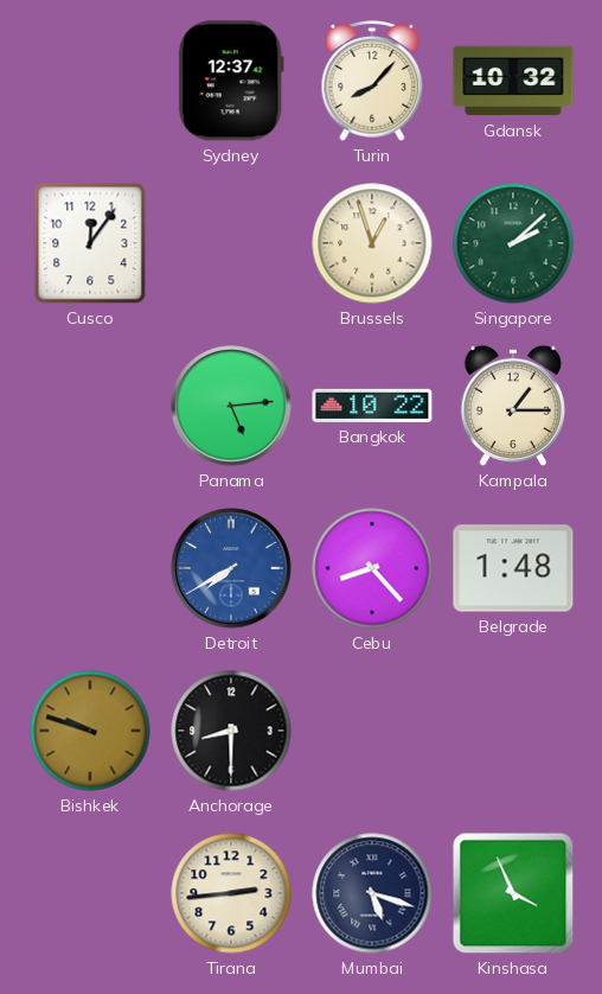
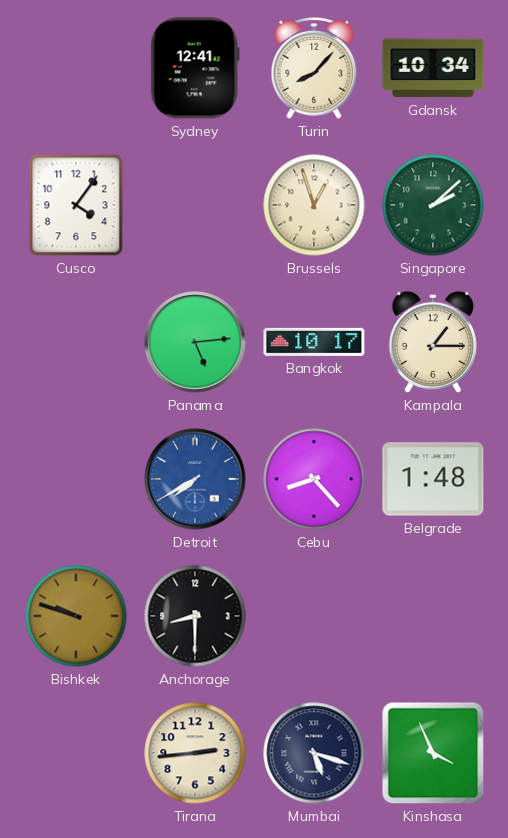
Sydney: 12:37 -> 12:41 (195, 68)
Gdansk: 10:32 -> 10:34 (433, 68)
Cusco: 12:06 -> 4:06 (76, 205)
Bangkok: 10:22 -> 10:17 (314, 342)
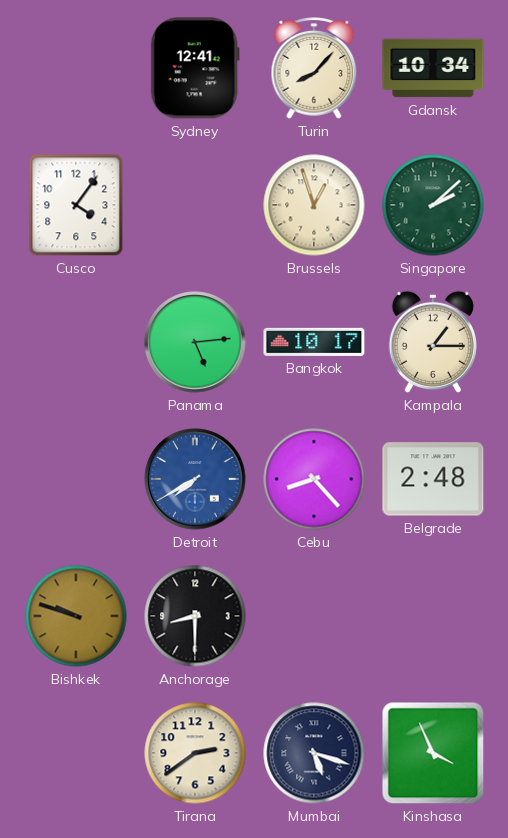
Belgrade: 1:48 -> 2:48 (433, 479)
Tirana: 2:44 -> 2:39 (195, 753)
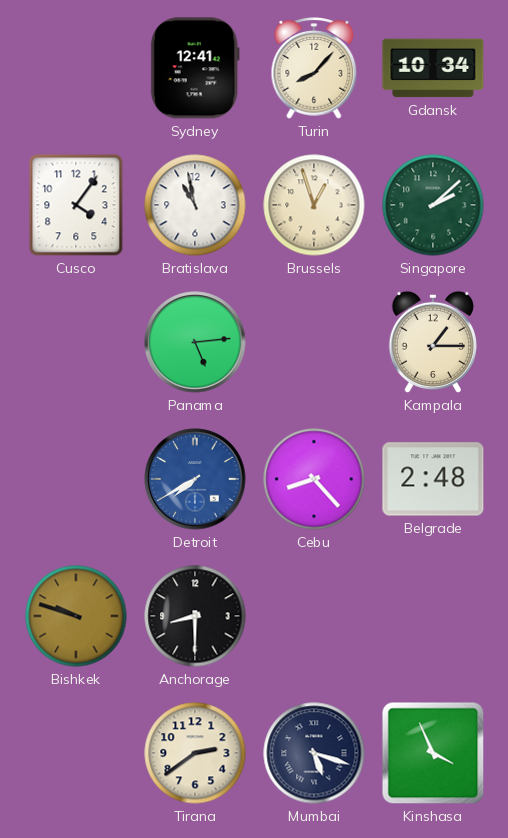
Bratislava: none -> 10:58 (195, 205)
Bangkok: 10:17 -> none (314, 342)
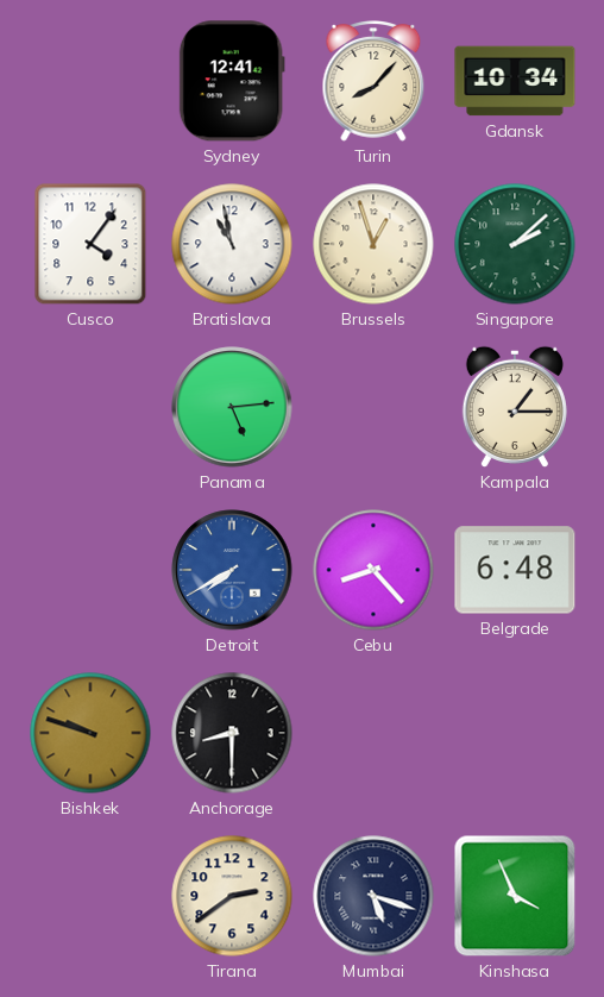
Belgrade: 2:48 -> 6:48 (515, 570)
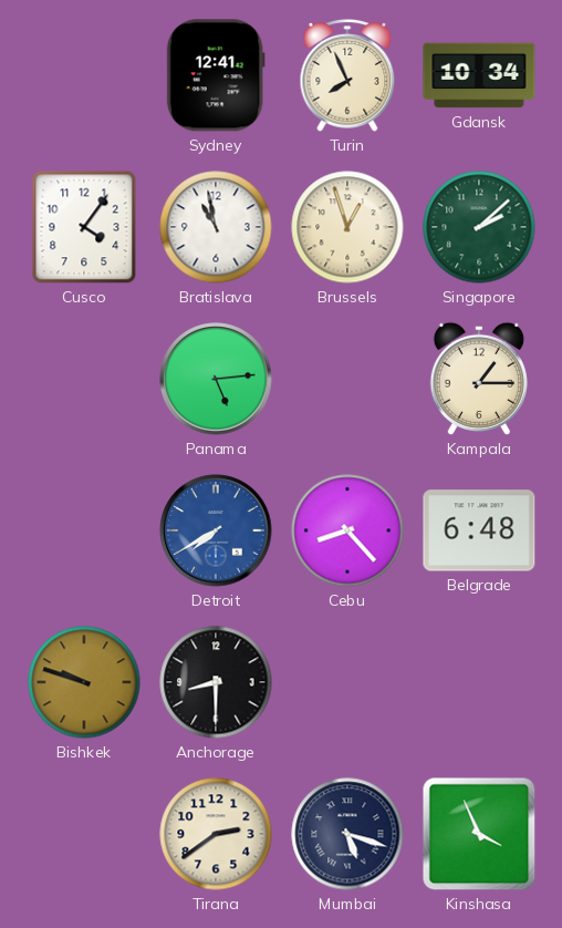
Turin: 8:07 -> 7:56 (347, 76)
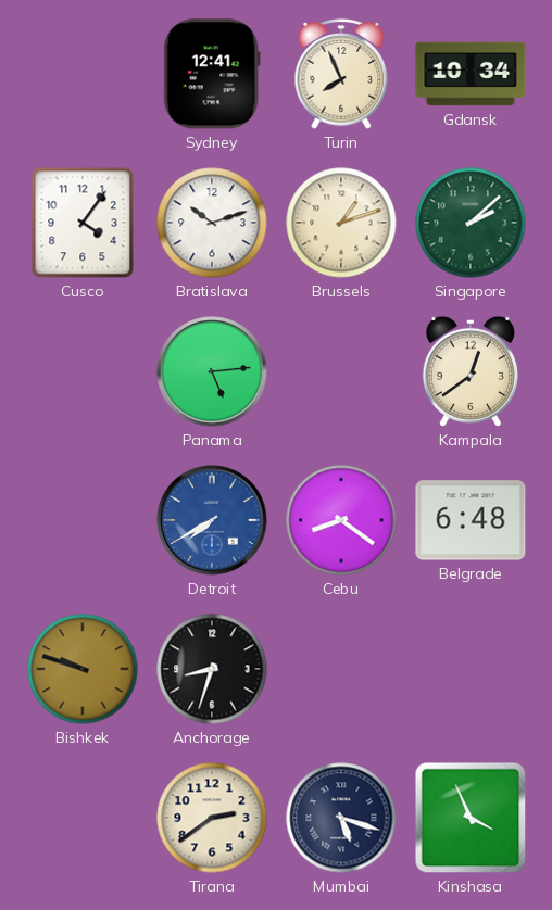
Bratislava: 10:58 -> 10:12 (212, 223)
Brussels: 12:57 -> 1:12 (341, 223)
Kampala: 1:15 -> 12:39 (471, 371)
Cebu: 8:23 -> 8:21 (341, 520)
Anchorage: 8:30 -> 8:33 (212, 669)
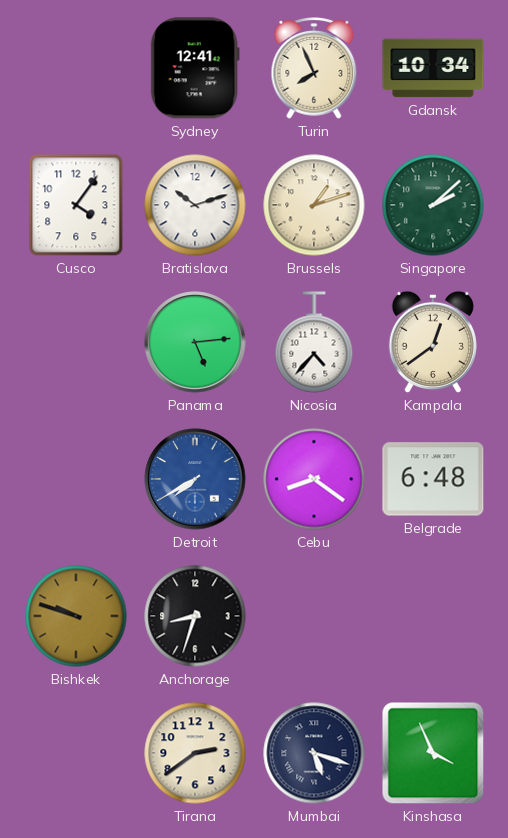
Nicosia: none -> 4:37 (314, 342)
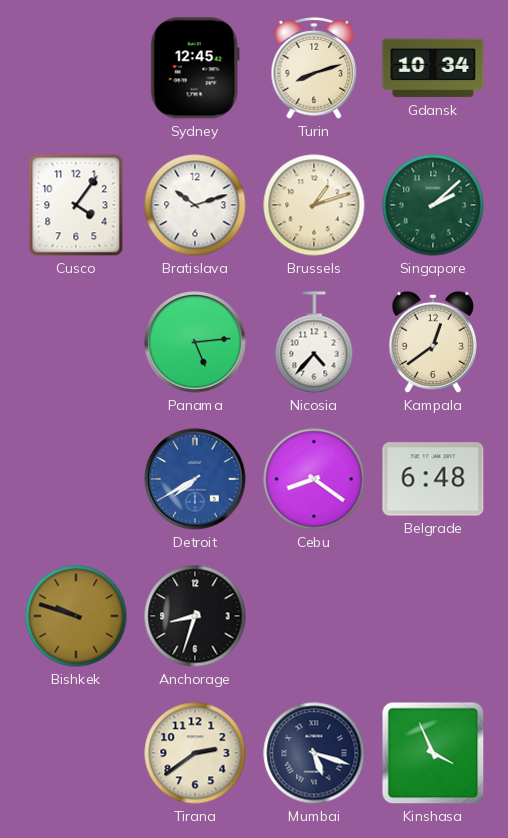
Sydney: 12:41 -> 12:45 (195, 68)
Turin: 7:56 -> 8:12 (314, 69)
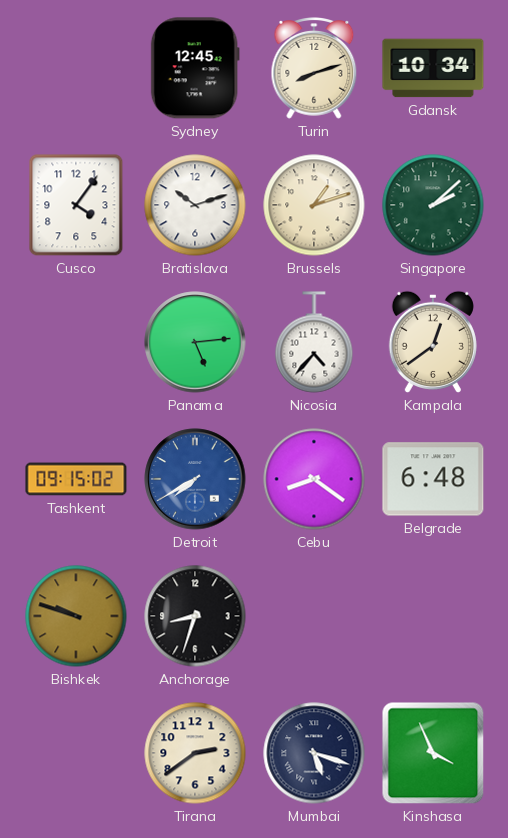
Tashkent: none -> 09:15 (76, 479)
